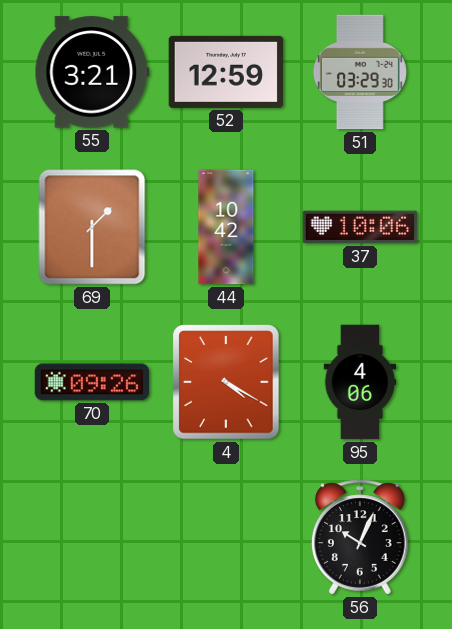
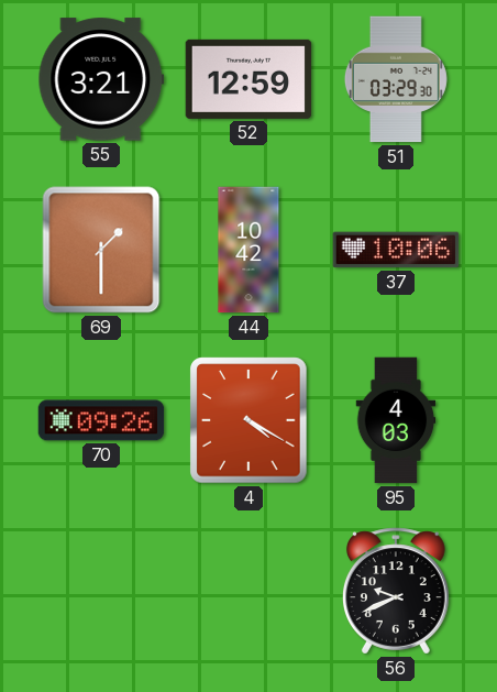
95: 4:06 -> 4:03 (396, 420)
56: 10:04 -> 9:41 (396, 591)
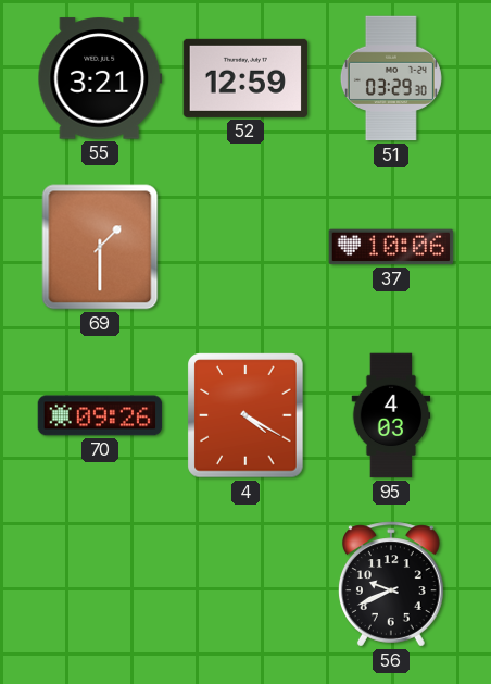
44: 10:42 -> none (248, 250)
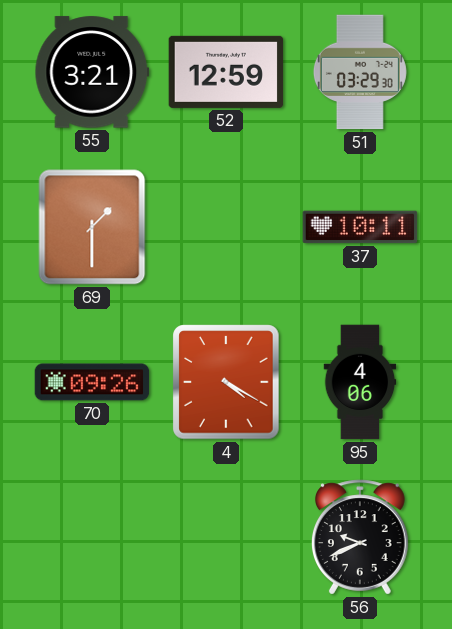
37: 10:06 -> 10:11 (360, 227)
95: 4:03 -> 4:06 (360, 382)
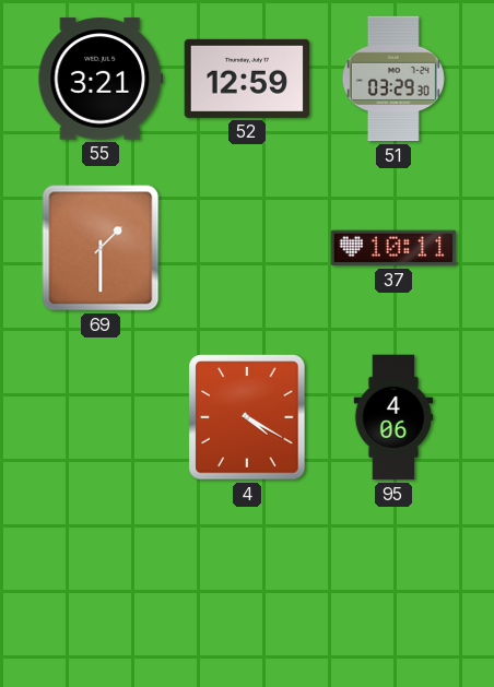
70: 09:26 -> none (92, 382)
56: 9:41 -> none (360, 537)
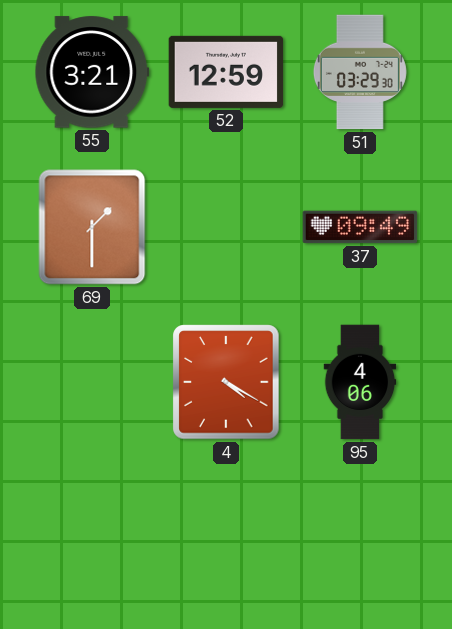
37: 10:11 -> 09:49 (360, 227)
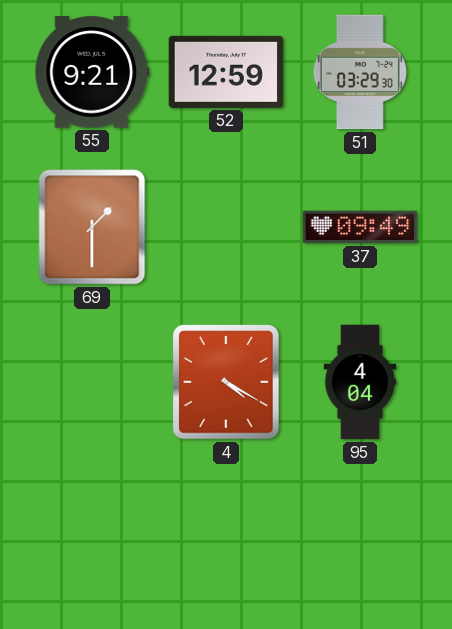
55: 3:21 -> 9:21 (92, 72)
95: 4:06 -> 4:04 (360, 382)
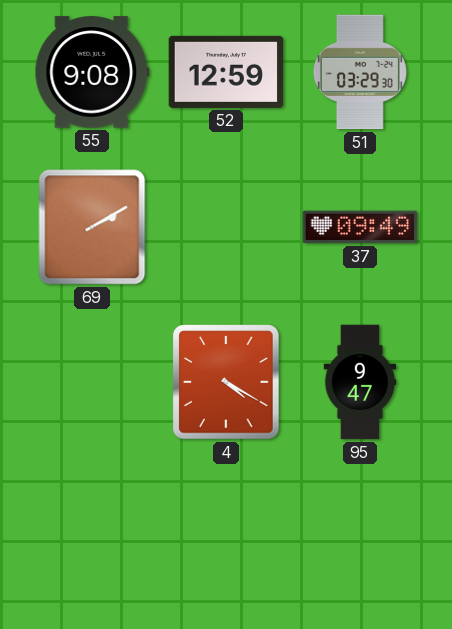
55: 9:21 -> 9:08 (92, 72)
69: 1:30 -> 2:10 (92, 227)
95: 4:04 -> 9:47 (360, 382)
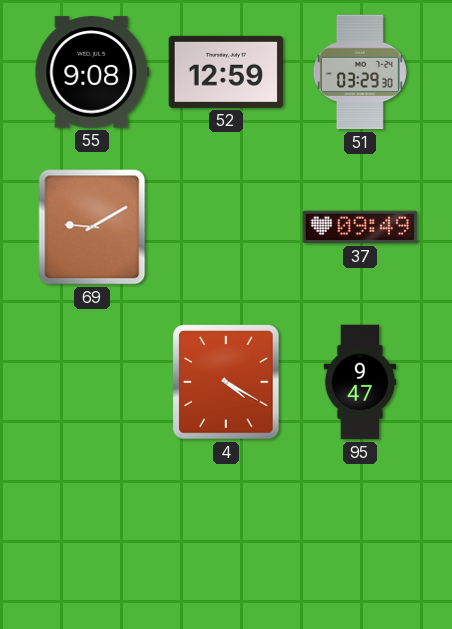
69: 2:10 -> 9:10 (92, 227)
